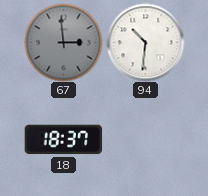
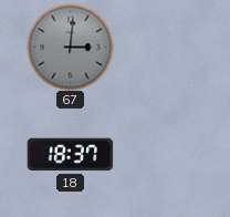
67: 2:59 -> 3:01 (70, 46)
94: 10:31 -> none (145, 42)
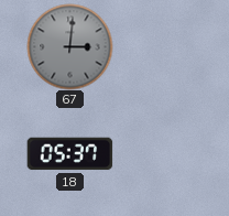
18: 18:37 -> 05:37 (69, 154)
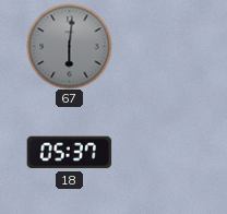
67: 3:01 -> 6:01 (69, 46)
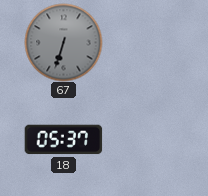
67: 6:01 -> 6:33 (63, 42)
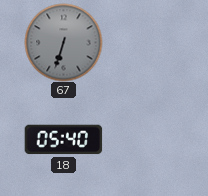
18: 05:37 -> 05:40 (63, 140)
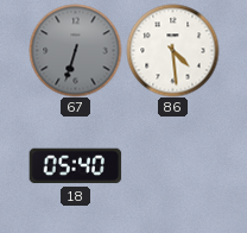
86: none -> 4:29 (172, 50)
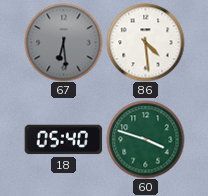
67: 6:33 -> 6:29 (63, 42)
60: none -> 3:48 (145, 139)
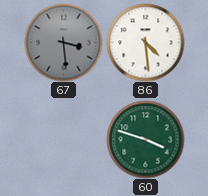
67: 6:29 -> 3:29 (63, 42)
18: 05:40 -> none (63, 140)
